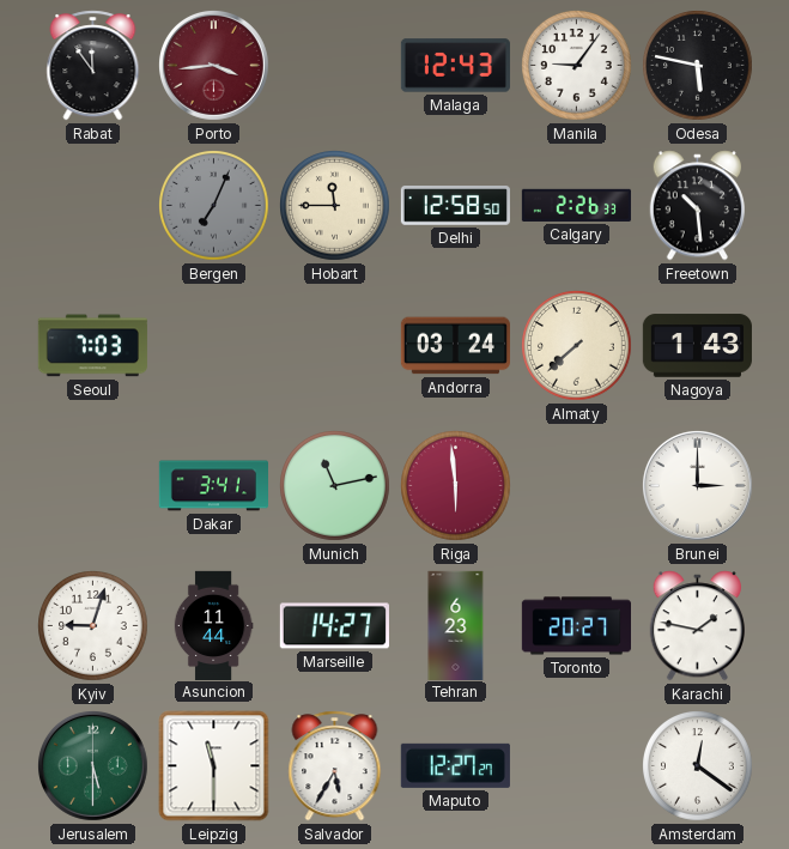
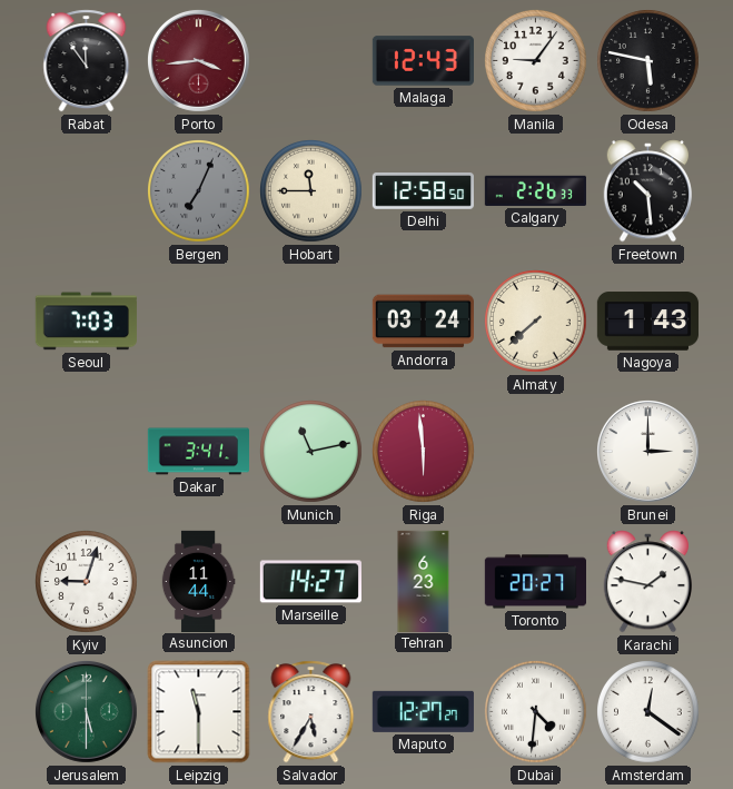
Dubai: none -> 4:31 (536, 712)
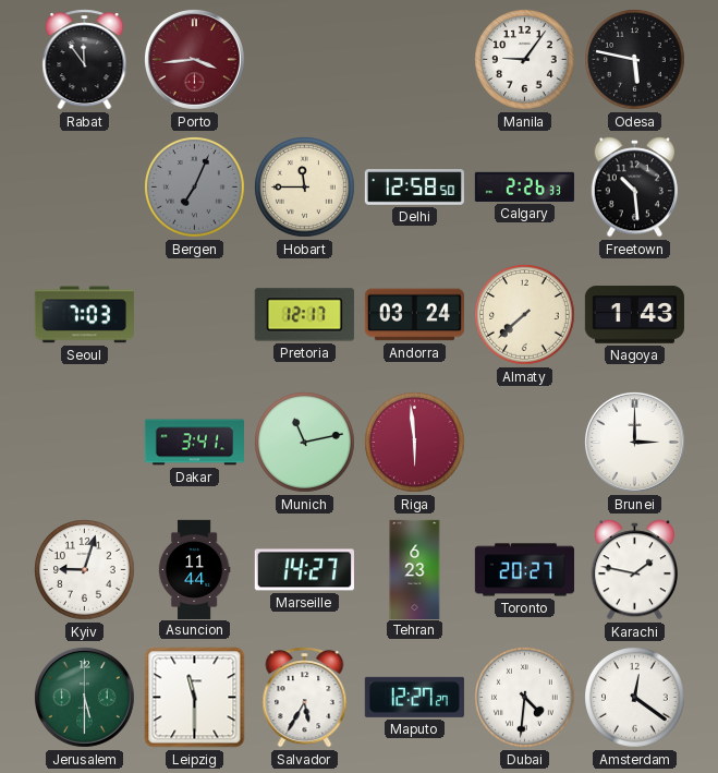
Malaga: 12:43 -> none (423, 61)
Pretoria: none -> 12:17 (304, 315)
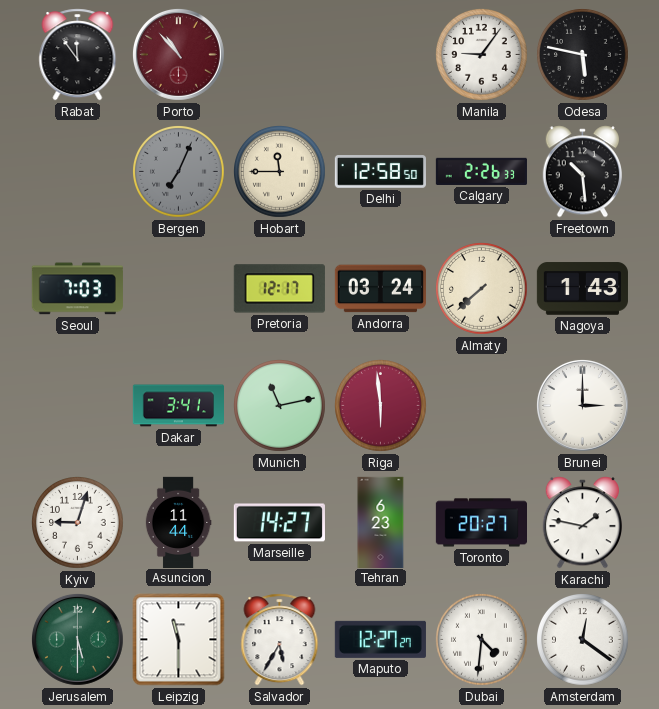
Porto: 3:44 -> 10:53 (178, 54)
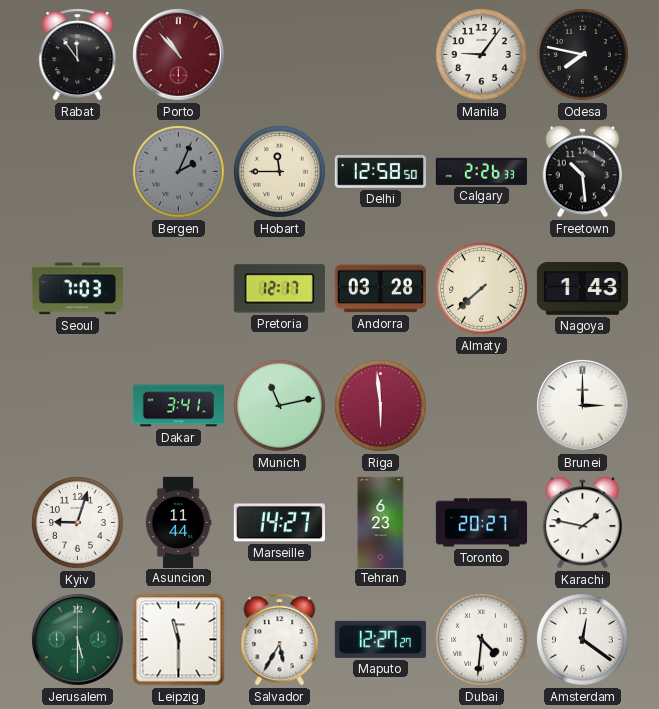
Odesa: 5:47 -> 7:47 (583, 55)
Bergen: 7:04 -> 2:04 (179, 172)
Andorra: 03:24 -> 03:28 (380, 289)
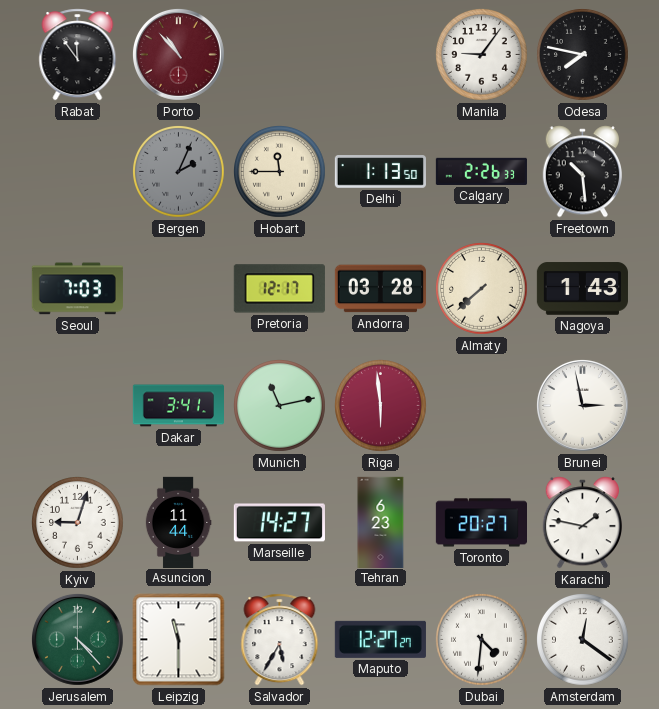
Delhi: 12:58 -> 1:13 (380, 172)
Brunei: 3:00 -> 2:58 (582, 405)
Jerusalem: 5:30 -> 4:23 (77, 639)
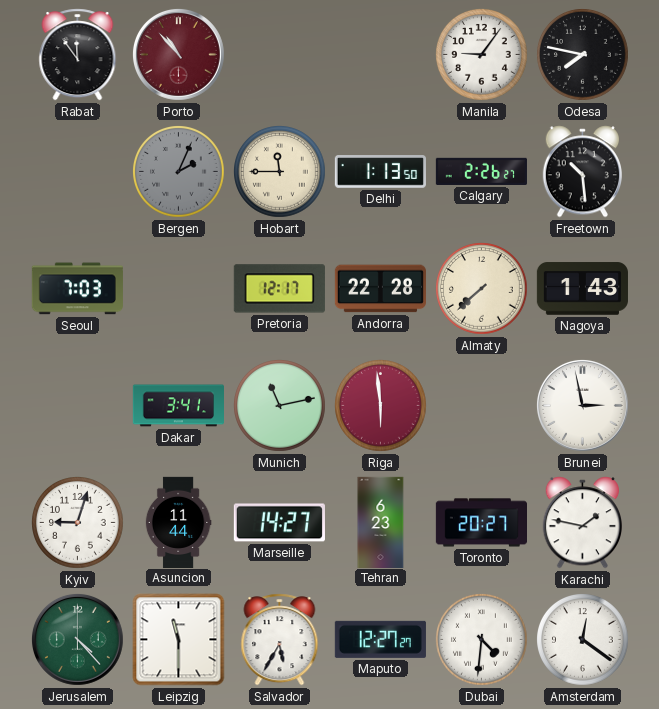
Calgary: 2:26:33 -> 2:26:27 (481, 171)
Andorra: 03:28 -> 22:28 (380, 289)
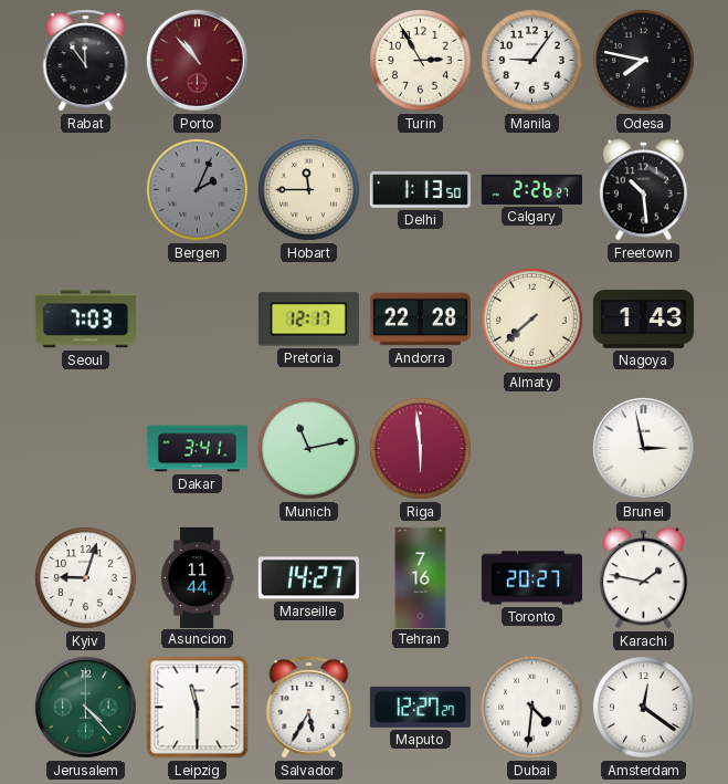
Turin: none -> 2:55 (421, 61)
Tehran: 6:23 -> 7:16 (421, 577)
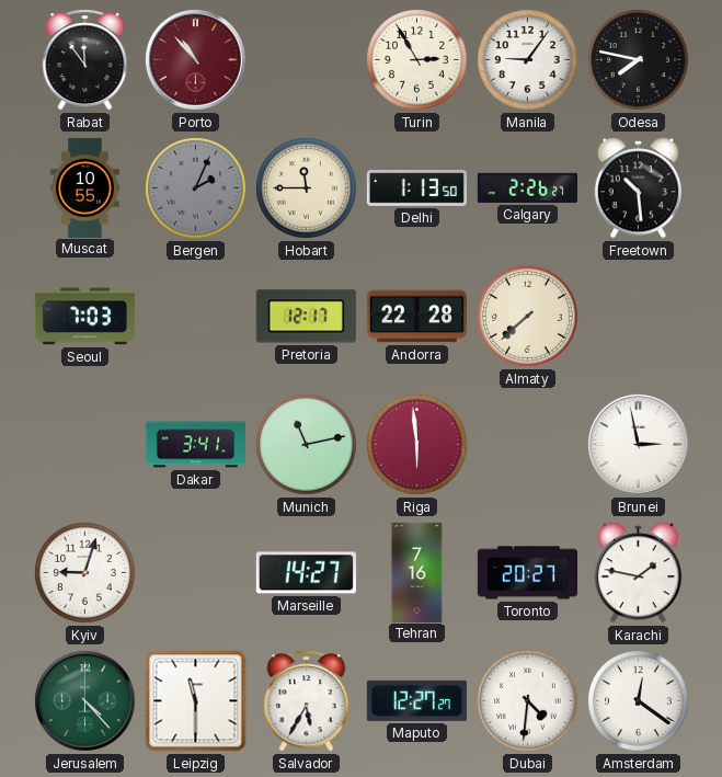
Muscat: none -> 10:55 (85, 187)
Nagoya: 1:43 -> none (643, 320)
Asuncion: 11:44 -> none (197, 577)
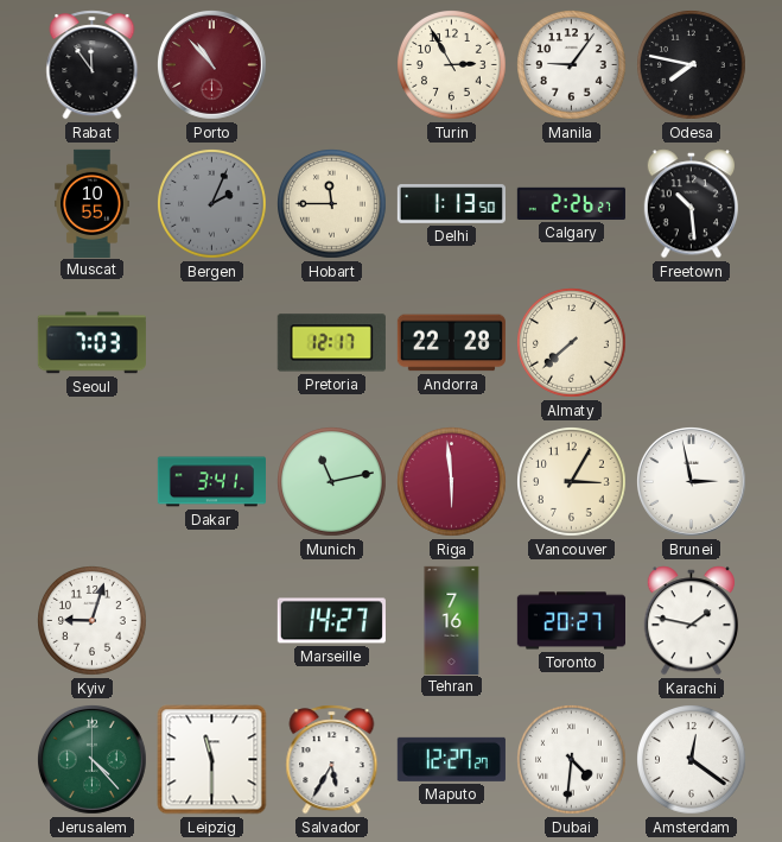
Vancouver: none -> 3:05 (572, 482)
